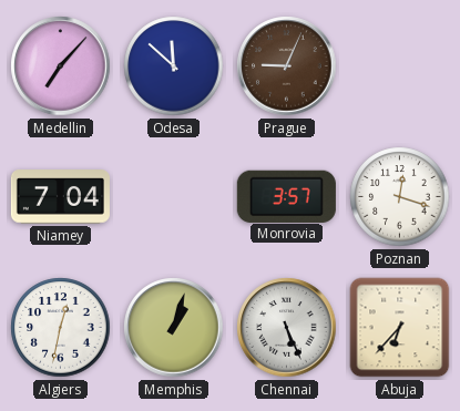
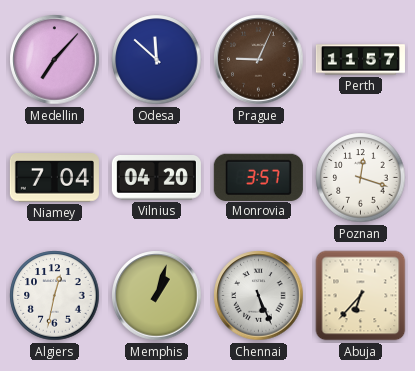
Perth: none -> 11:57 (360, 60)
Vilnius: none -> 04:20 (156, 178)
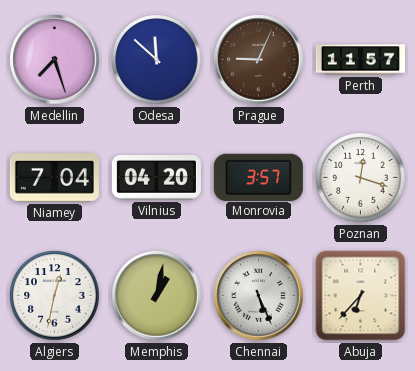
Medellin: 7:07 -> 7:27 (55, 60)
Memphis: 1:03 -> 1:02 (157, 296)
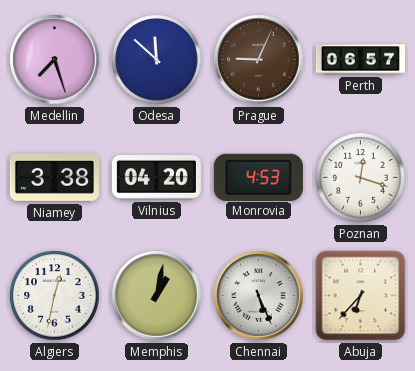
Perth: 11:57 -> 06:57 (360, 60)
Niamey: 7:04 -> 3:38 (54, 178)
Monrovia: 3:57 -> 4:53 (258, 177)
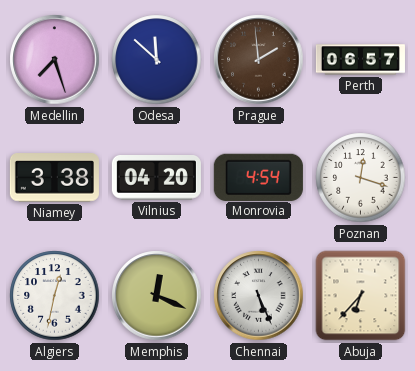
Prague: 9:04 -> 1:59 (259, 60)
Monrovia: 4:53 -> 4:54 (258, 177)
Memphis: 1:02 -> 12:19 (157, 296)
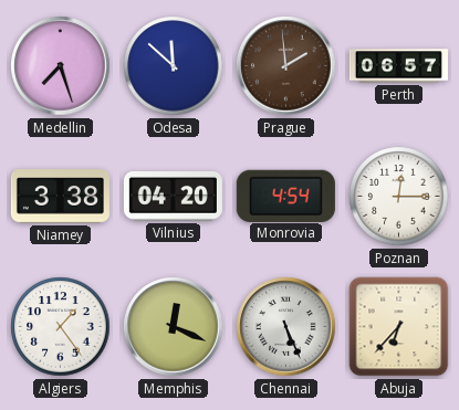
Poznan: 12:18 -> 12:15 (399, 197)
Algiers: 12:32 -> 1:24 (61, 327)
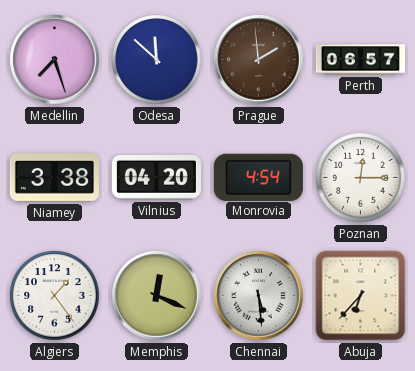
Chennai: 5:26 -> 5:29 (259, 296)
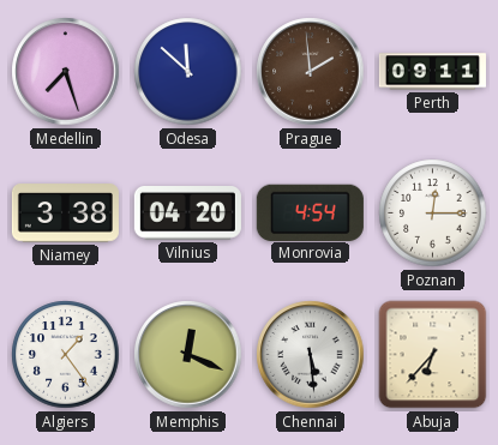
Perth: 06:57 -> 09:11 (432, 72)
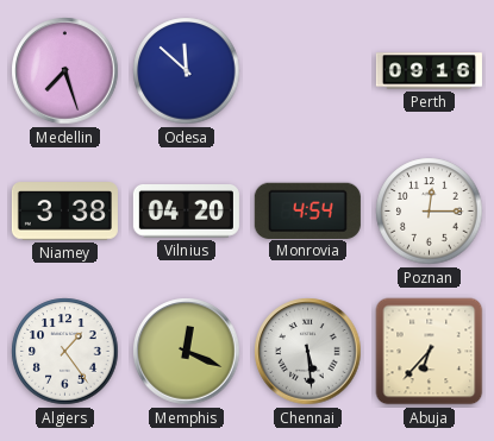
Prague: 1:59 -> none (311, 72)
Perth: 09:11 -> 09:16 (429, 71)
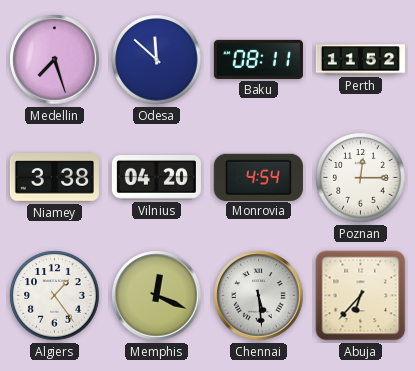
Baku: none -> 08:11 (258, 59)
Perth: 09:16 -> 11:52 (360, 60)
